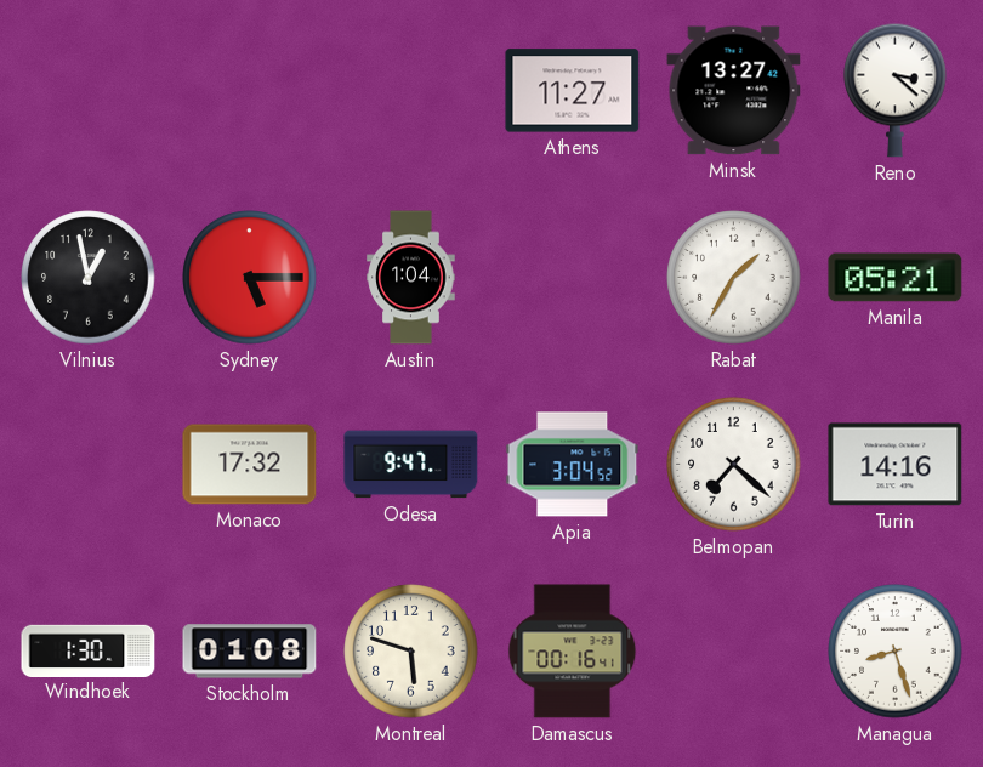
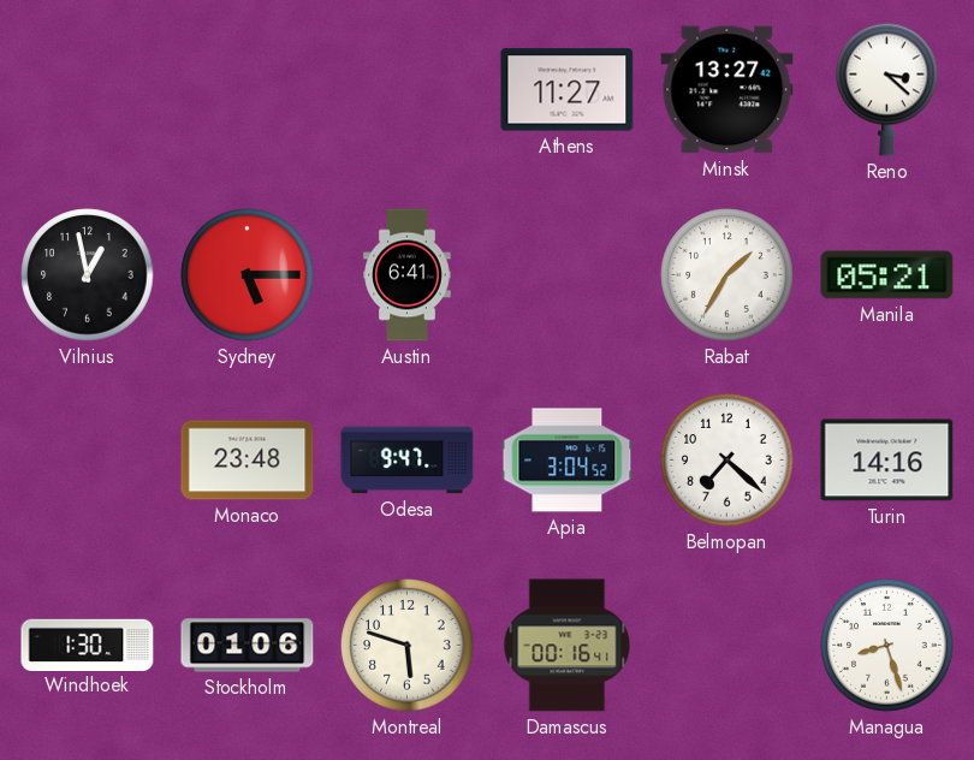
Austin: 1:04 -> 6:41 (408, 275)
Monaco: 17:32 -> 23:48 (248, 461)
Stockholm: 01:08 -> 01:06 (248, 646)
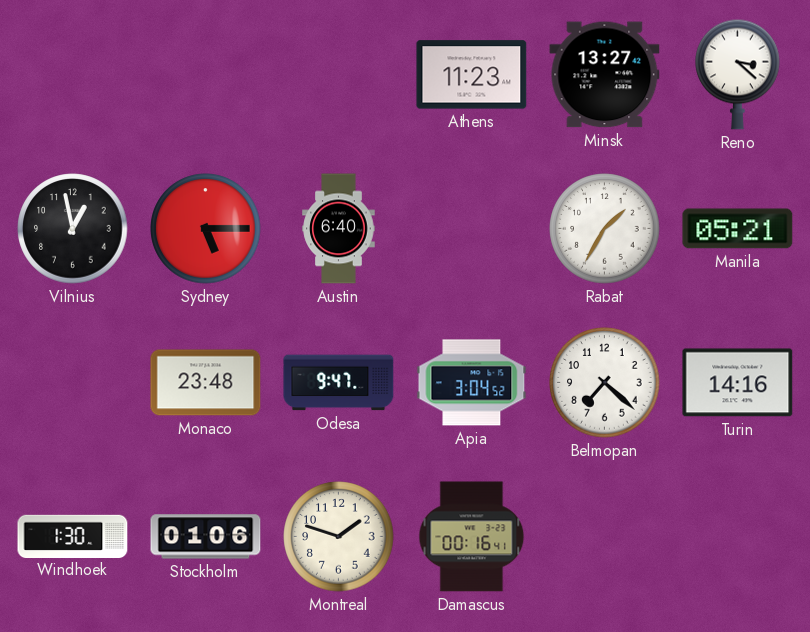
Athens: 11:27 -> 11:23 (472, 75)
Austin: 6:41 -> 6:40 (339, 229)
Montreal: 5:48 -> 1:48 (339, 537)
Managua: 8:27 -> none (887, 646)
